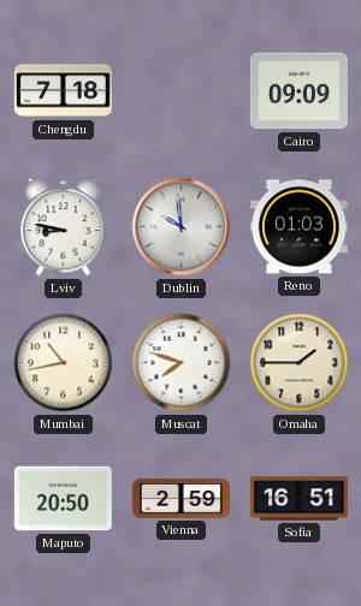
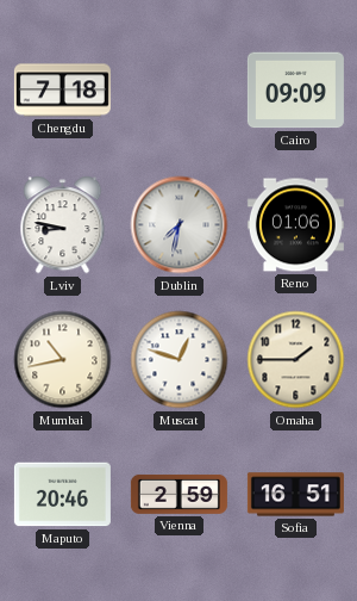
Dublin: 9:59 -> 7:32 (180, 225)
Reno: 01:03 -> 01:06 (295, 225)
Muscat: 7:48 -> 12:48 (180, 360)
Maputo: 20:50 -> 20:46 (62, 495)
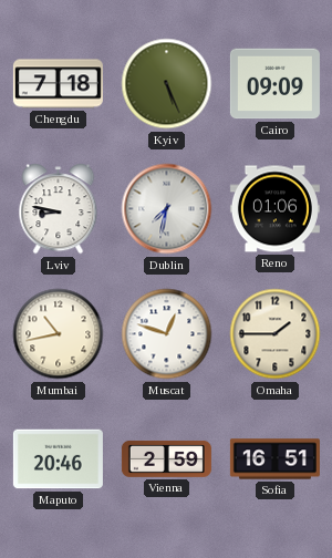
Kyiv: none -> 5:26 (167, 84)
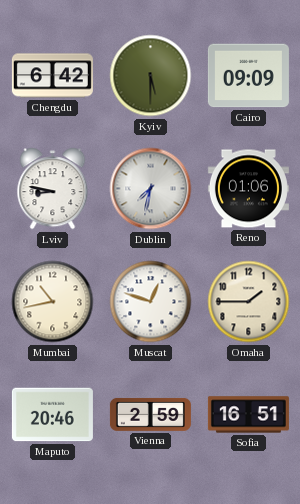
Chengdu: 7:18 -> 6:42 (52, 76)
Kyiv: 5:26 -> 5:30 (151, 76)
